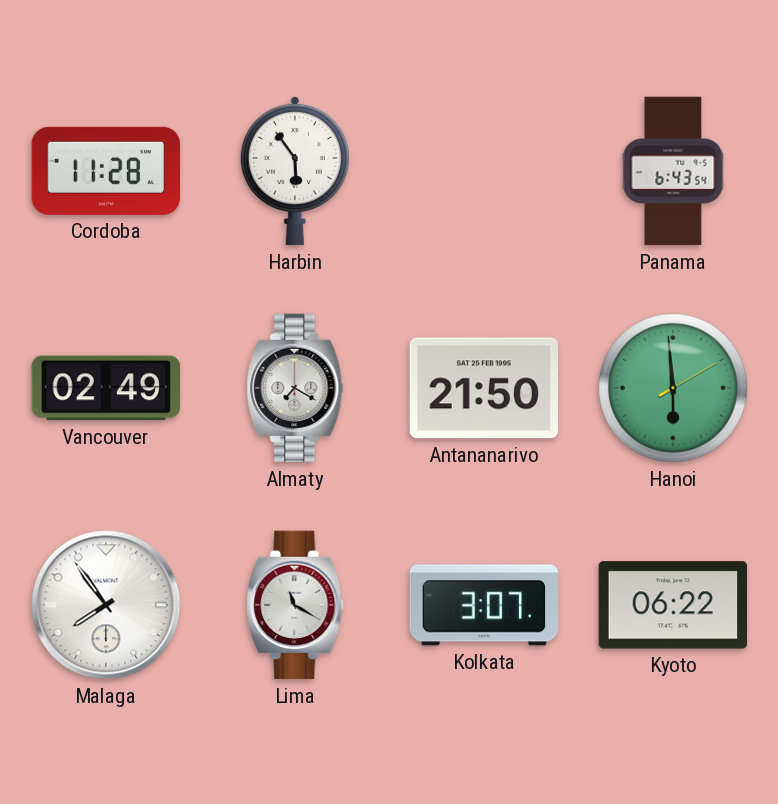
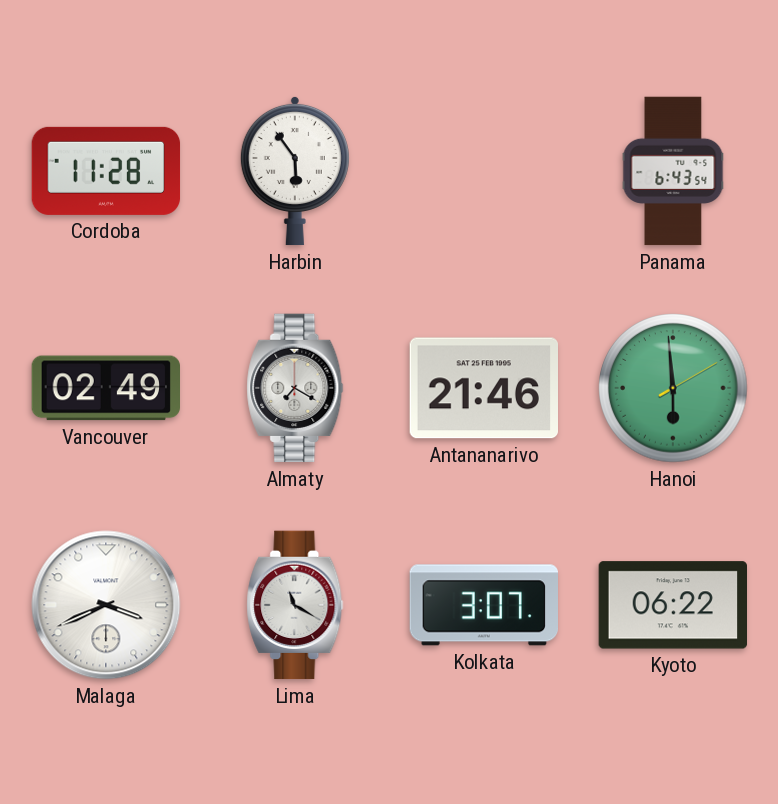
Antananarivo: 21:50 -> 21:46 (483, 388)
Malaga: 7:54 -> 3:41 (106, 605)
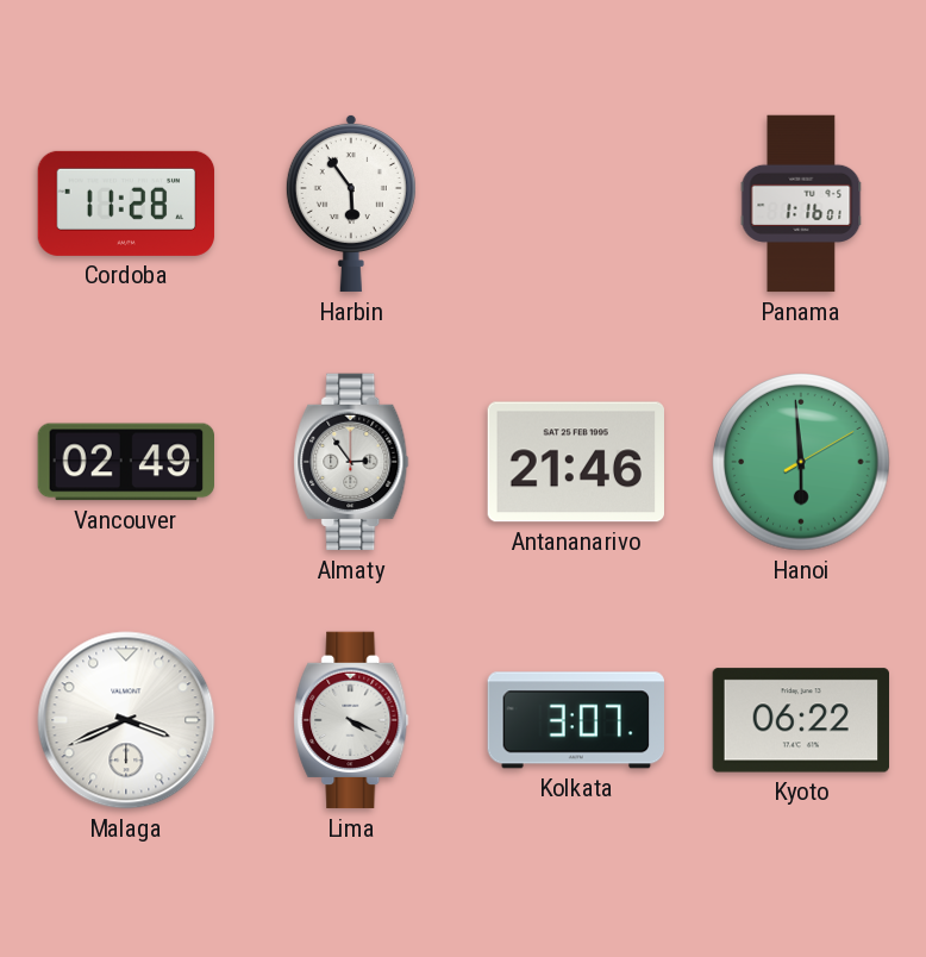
Panama: 6:43 -> 1:16 (801, 204)
Almaty: 7:20 -> 2:54 (351, 462)
Lima: 11:20 -> 4:19 (351, 720)
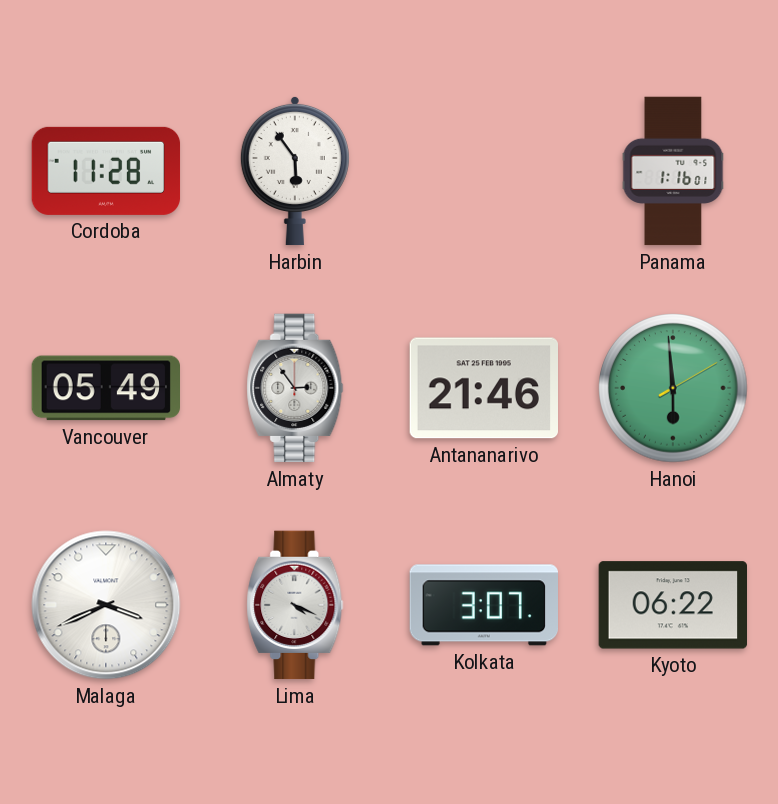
Vancouver: 02:49 -> 05:49 (105, 388)
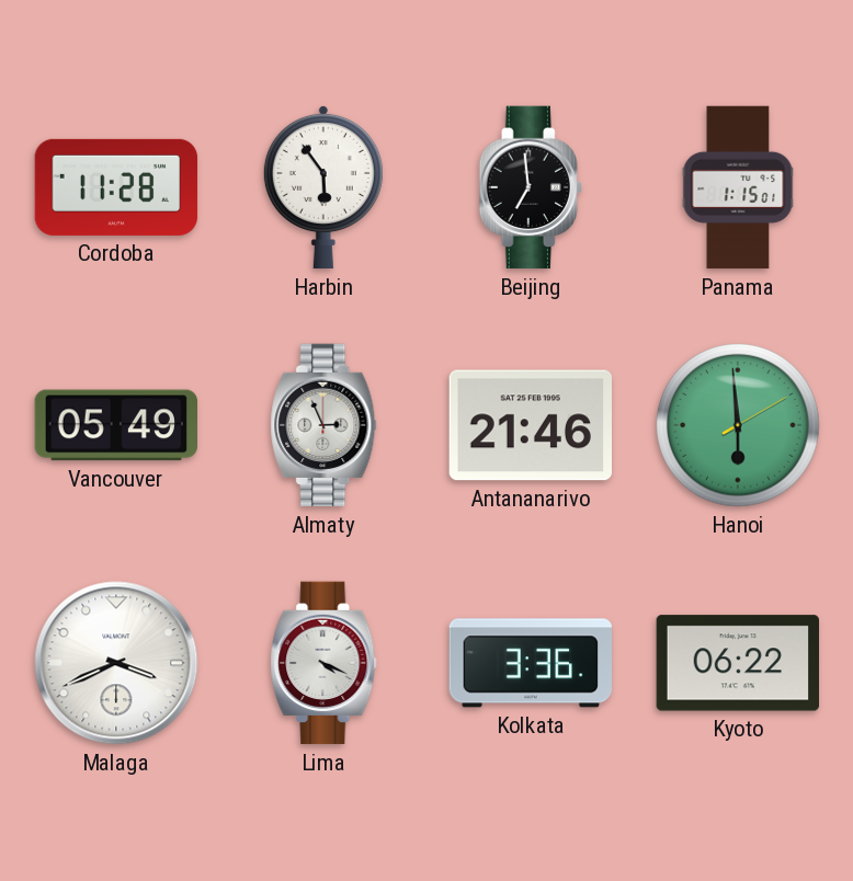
Beijing: none -> 6:59 (531, 187)
Panama: 1:16 -> 1:15 (738, 187)
Almaty: 2:54 -> 2:56 (323, 425)
Kolkata: 3:07 -> 3:36 (530, 663)
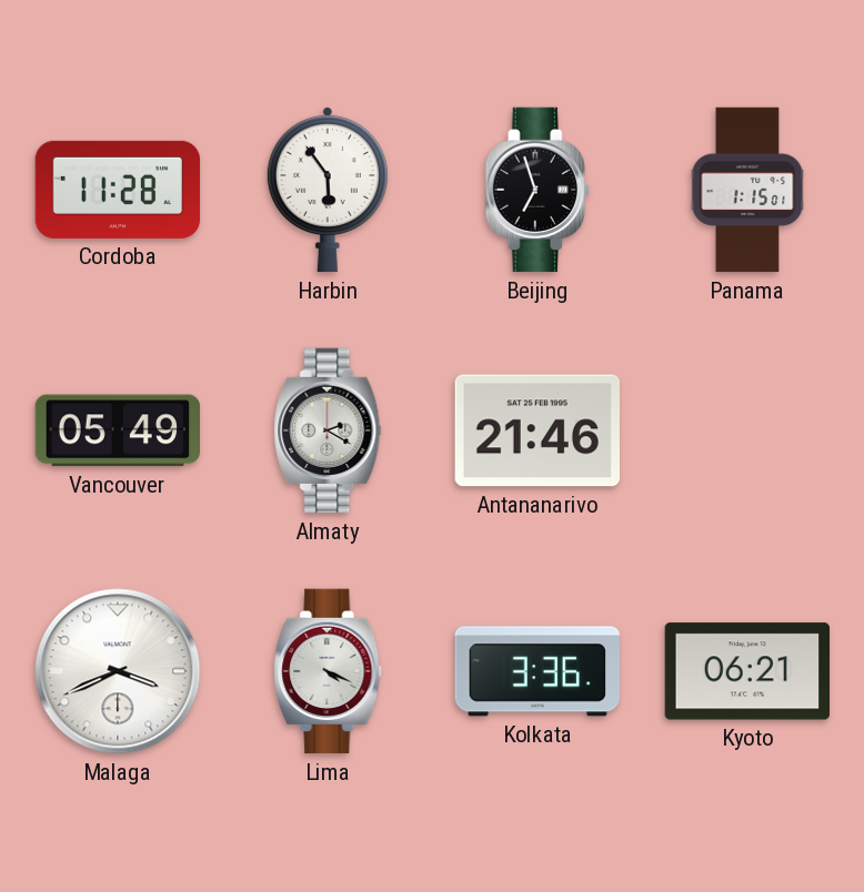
Beijing: 6:59 -> 6:57 (538, 190)
Almaty: 2:56 -> 2:20 (328, 430)
Hanoi: 5:59 -> none (738, 425)
Kyoto: 06:22 -> 06:21 (747, 671)
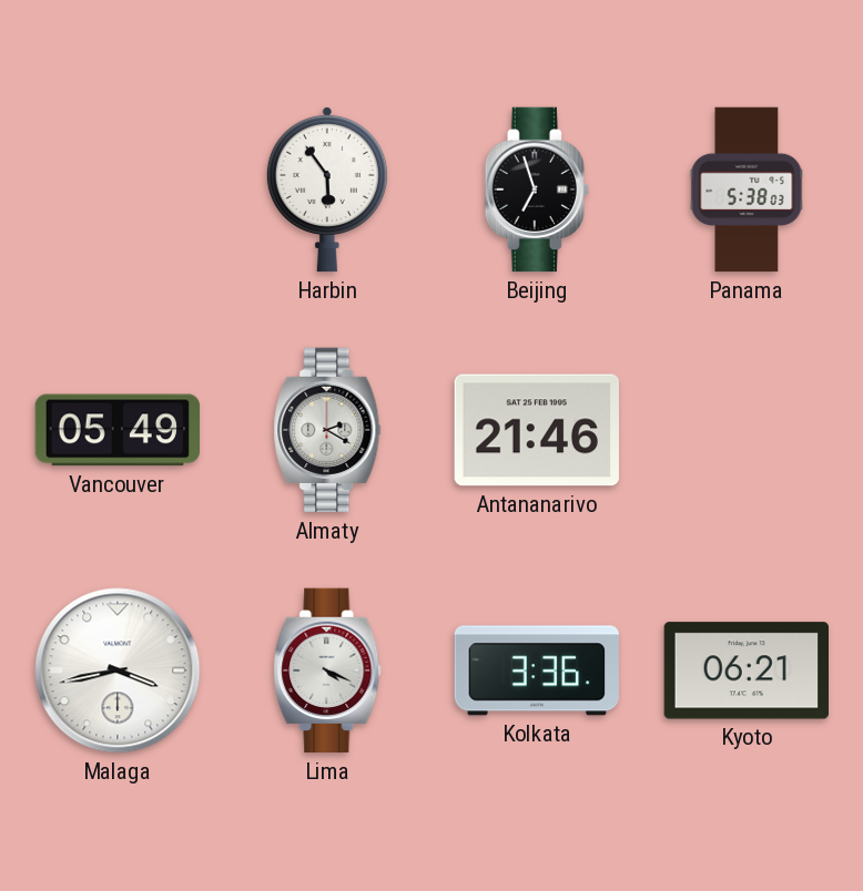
Cordoba: 11:28 -> none (118, 190)
Panama: 1:15 -> 5:38 (747, 190)
Malaga: 3:41 -> 3:43 (118, 670)
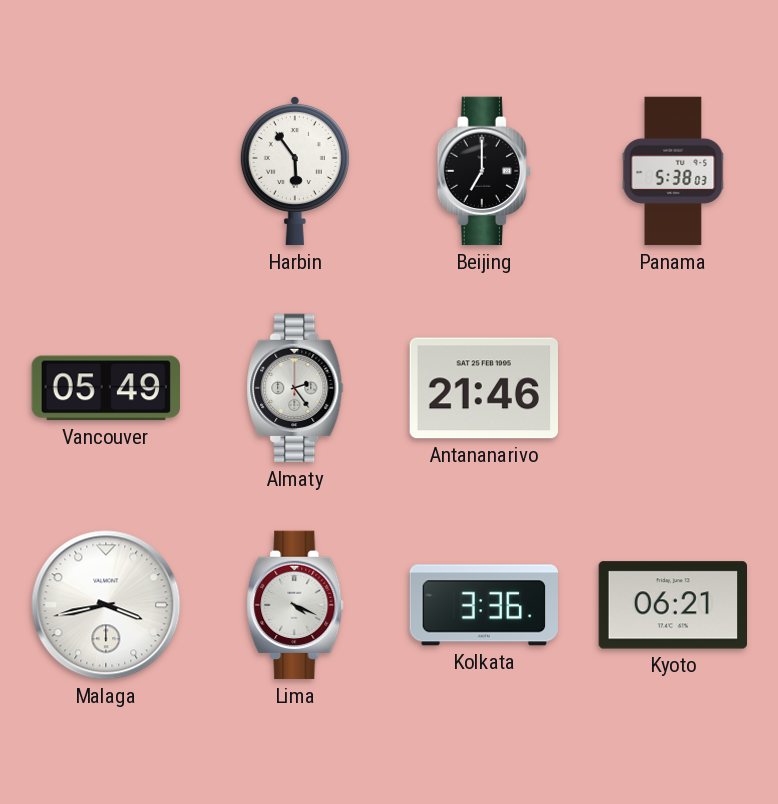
Beijing: 6:57 -> 7:00 (484, 171)
Almaty: 2:20 -> 2:24 (295, 388)
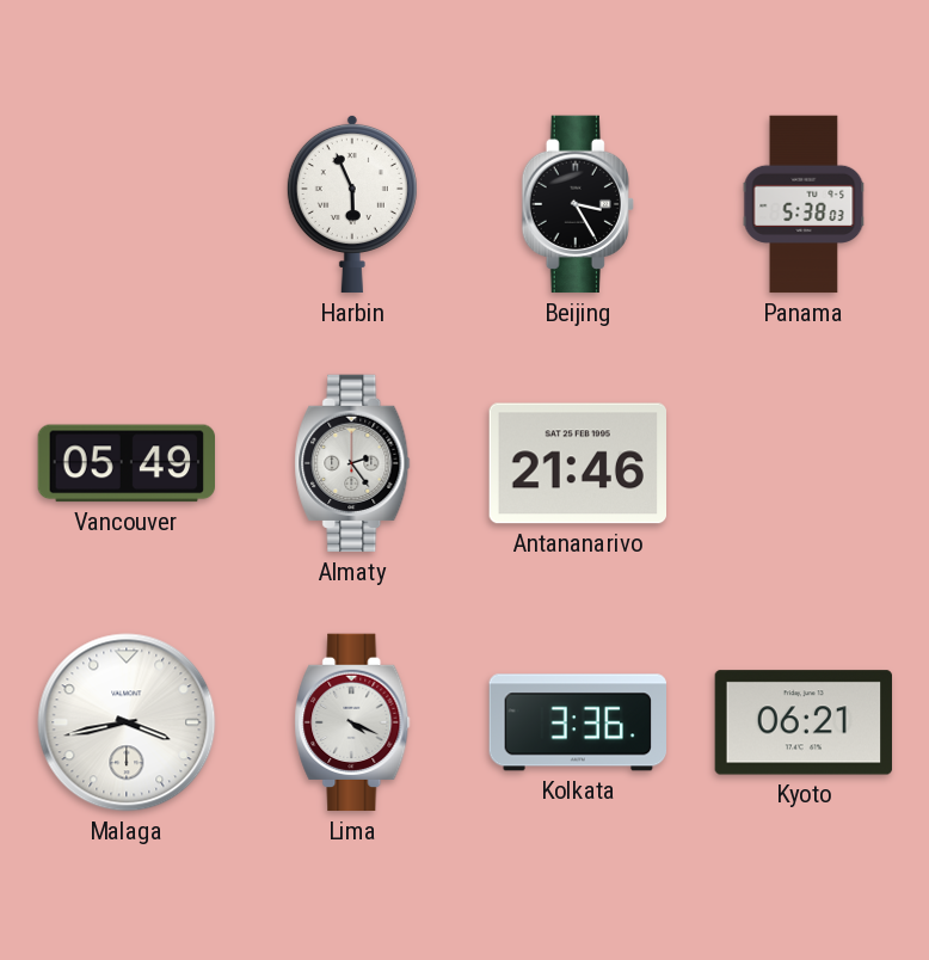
Harbin: 5:54 -> 5:56 (352, 204)
Beijing: 7:00 -> 3:25 (578, 204)
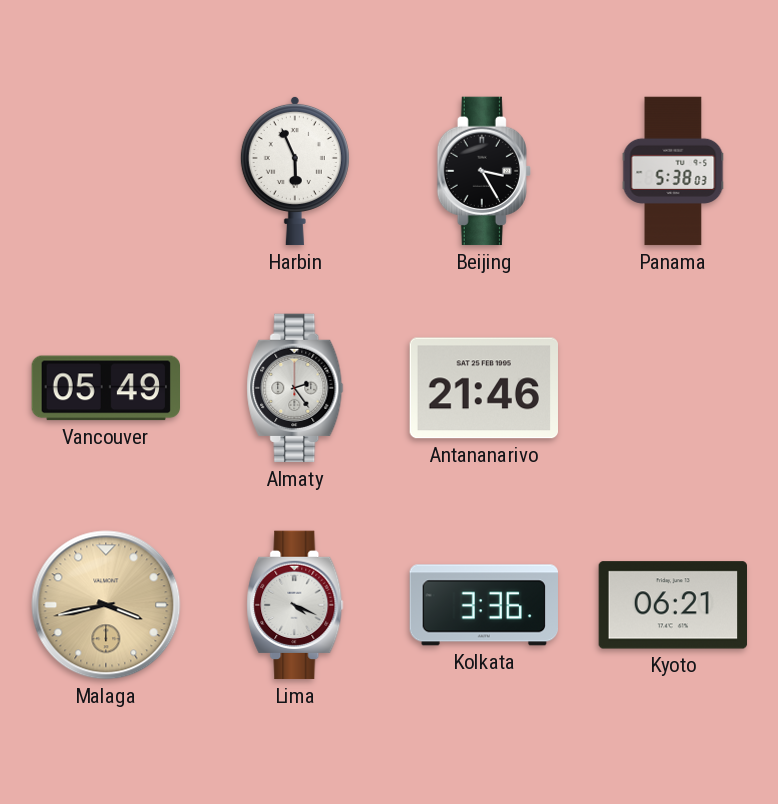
Malaga dial: white -> champagne (106, 605)
